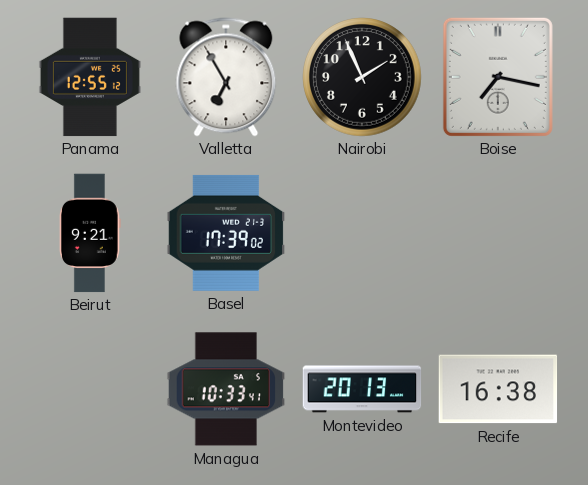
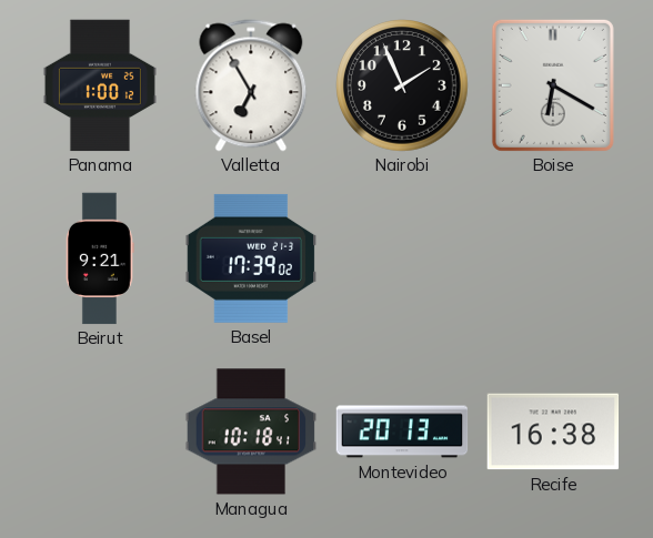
Panama: 12:55 -> 1:00 (100, 85)
Boise: 7:17 -> 6:20 (553, 85)
Managua: 10:33 -> 10:18 (251, 432)
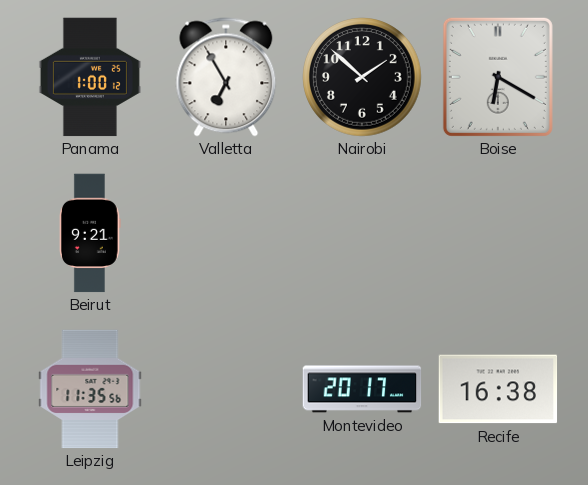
Nairobi: 1:56 -> 1:52 (363, 78)
Basel: 17:39 -> none (251, 258)
Leipzig: none -> 11:35 (90, 389)
Managua: 10:18 -> none (251, 432)
Montevideo: 20:13 -> 20:17 (362, 389)
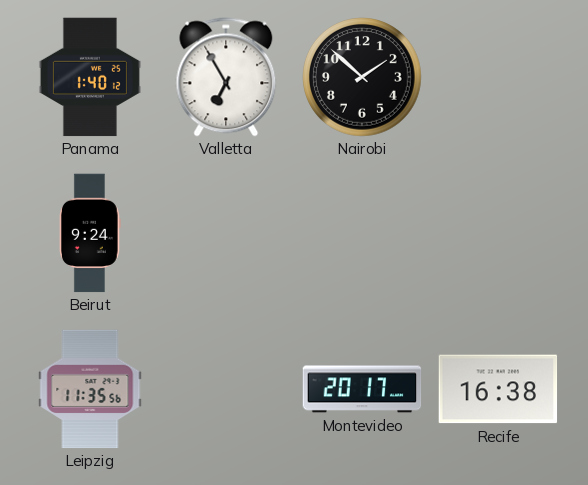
Panama: 1:00 -> 1:40 (90, 77)
Boise: 6:20 -> none (498, 77)
Beirut: 9:21 -> 9:24 (90, 233)
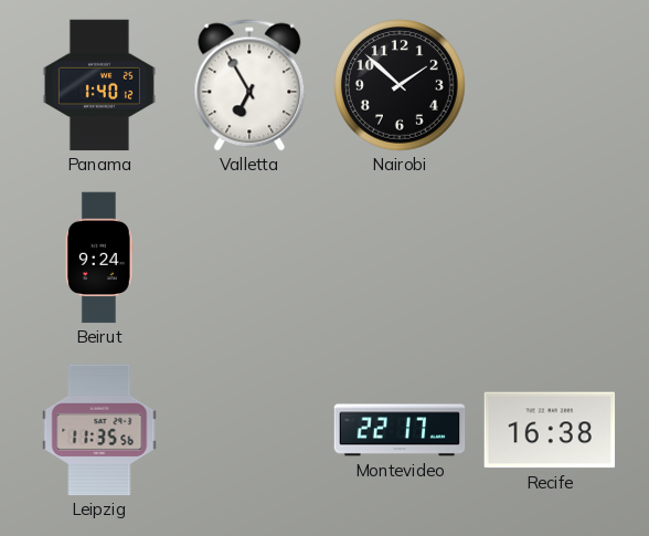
Montevideo: 20:17 -> 22:17 (400, 430)
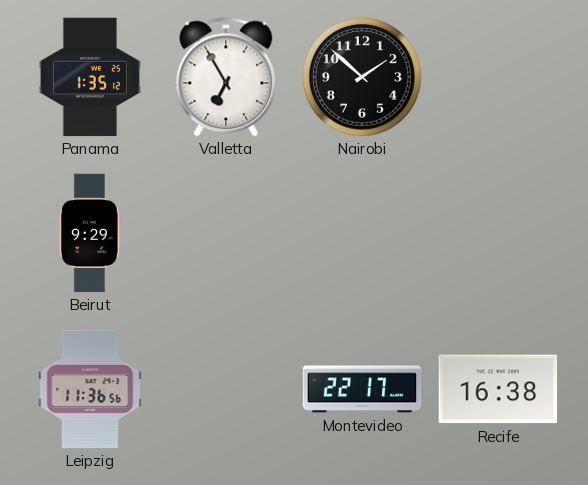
Panama: 1:40 -> 1:35 (90, 77)
Beirut: 9:24 -> 9:29 (90, 233)
Leipzig: 11:35 -> 11:36 (90, 389)
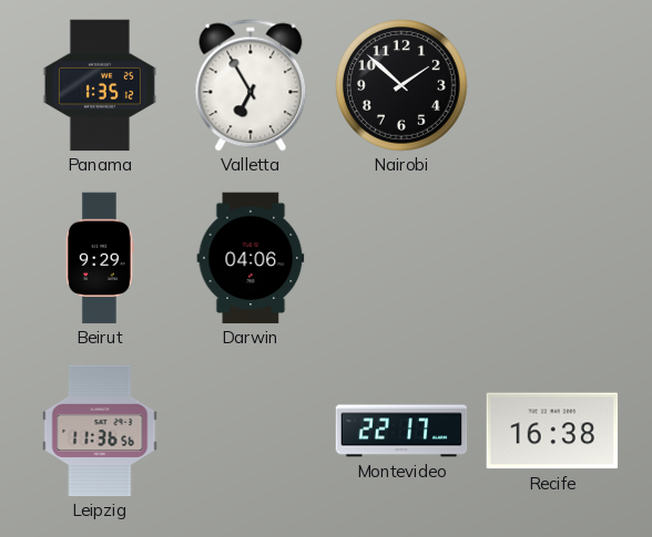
Darwin: none -> 04:06 (251, 258)
